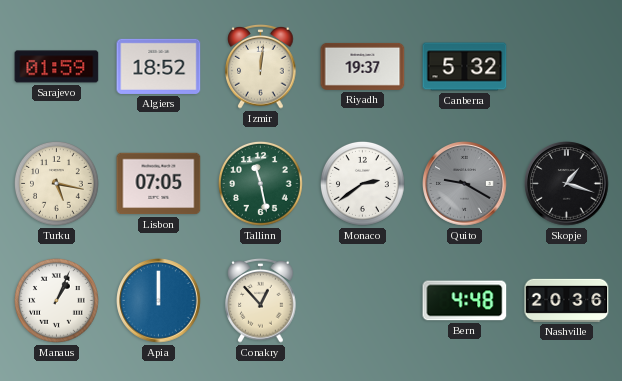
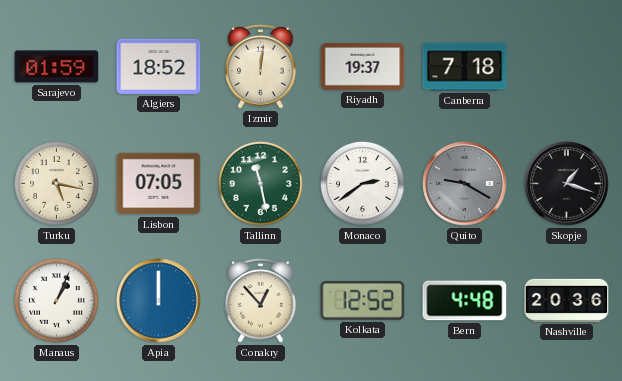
Canberra: 5:32 -> 7:18 (465, 67)
Kolkata: none -> 12:52 (363, 300)
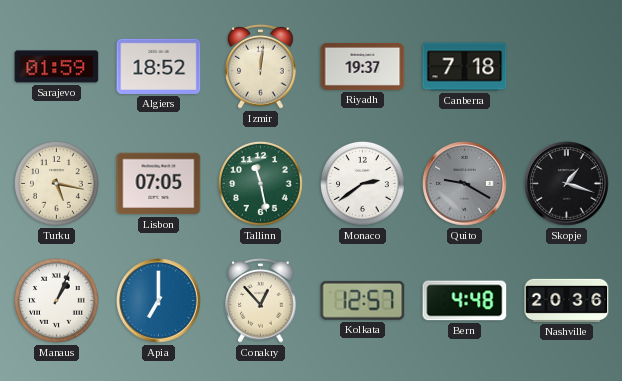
Apia: 12:00 -> 7:00 (159, 301)
Kolkata: 12:52 -> 12:57 (363, 300)
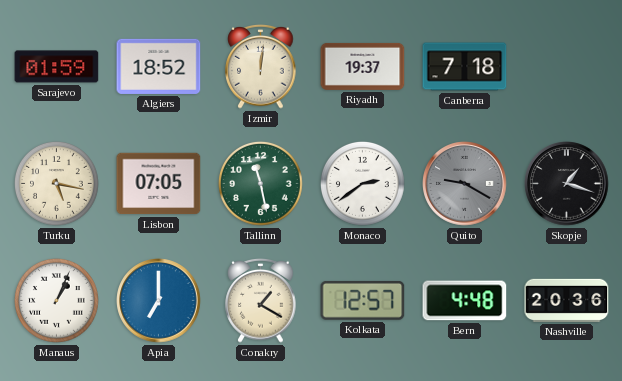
Conakry: 12:53 -> 1:20 (261, 301)
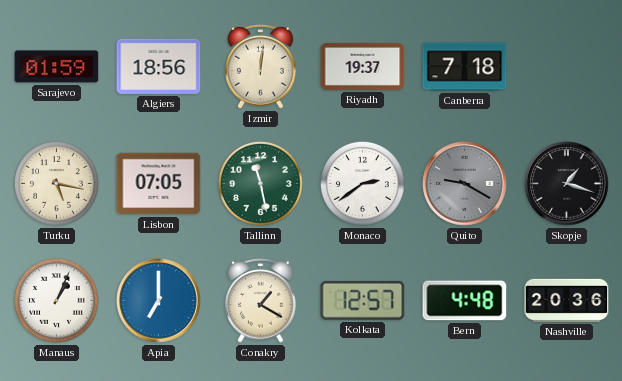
Algiers: 18:52 -> 18:56 (159, 66)
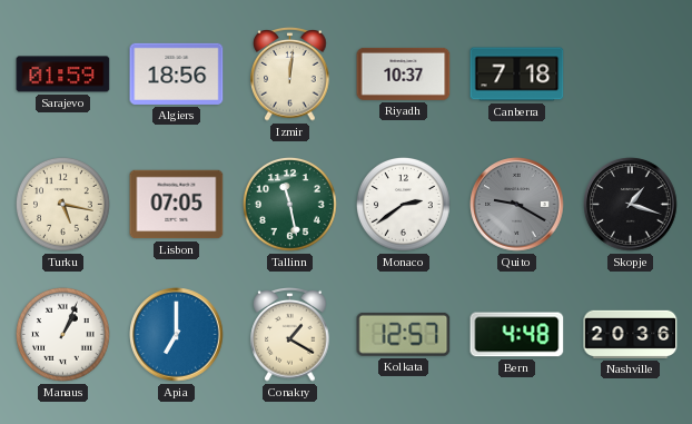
Riyadh: 19:37 -> 10:37 (404, 73)
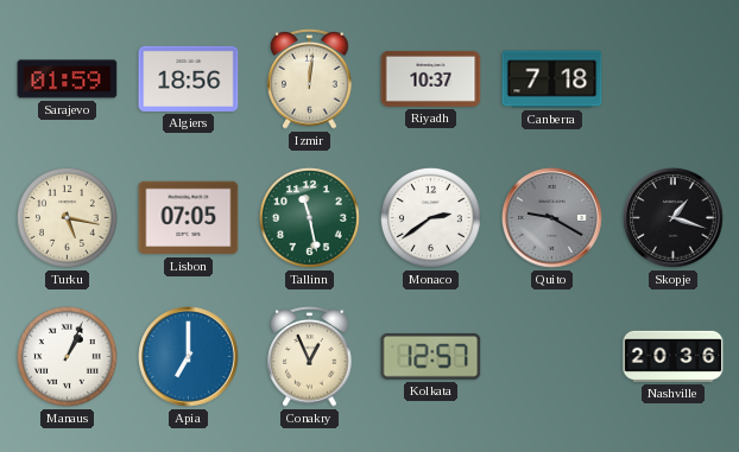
Conakry: 1:20 -> 12:56 (310, 357)
Bern: 4:48 -> none (517, 335)
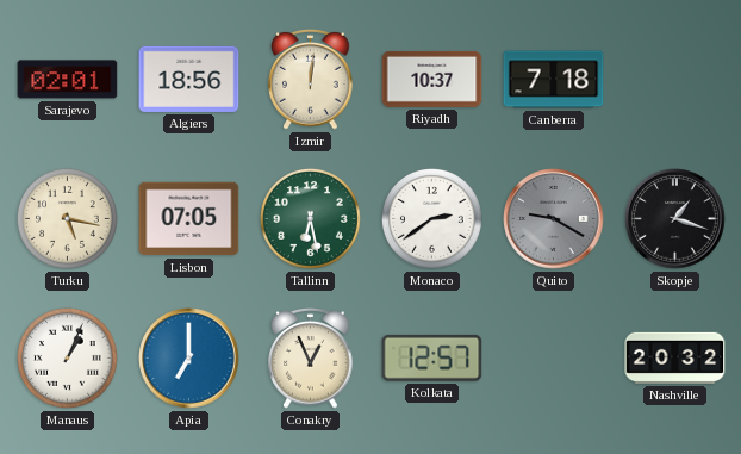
Sarajevo: 01:59 -> 02:01 (68, 80)
Tallinn: 11:28 -> 6:28 (311, 219)
Nashville: 20:36 -> 20:32 (675, 357)
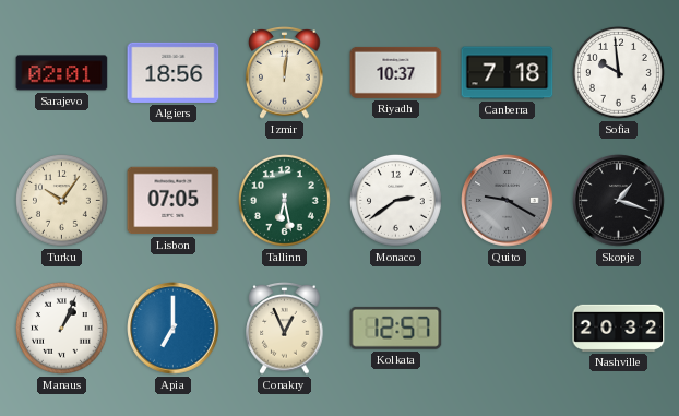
Sofia: none -> 9:59 (619, 73)
Turku: 5:17 -> 10:06 (62, 201)
